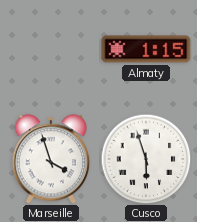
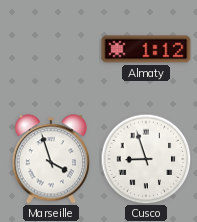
Almaty: 1:15 -> 1:12 (146, 49)
Cusco: 5:57 -> 8:57 (146, 159)
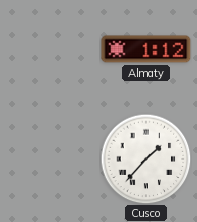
Marseille: 3:57 -> none (51, 159)
Cusco: 8:57 -> 1:37 (146, 159)
